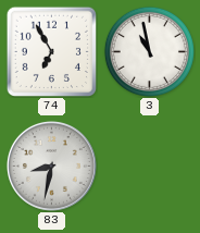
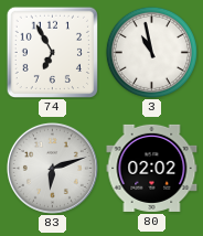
83: 8:32 -> 6:12 (52, 168)
80: none -> 02:02 (152, 168)
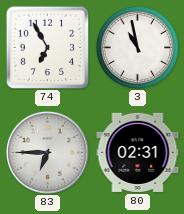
83: 6:12 -> 6:45 (47, 152)
80: 02:02 -> 02:31 (138, 152)
